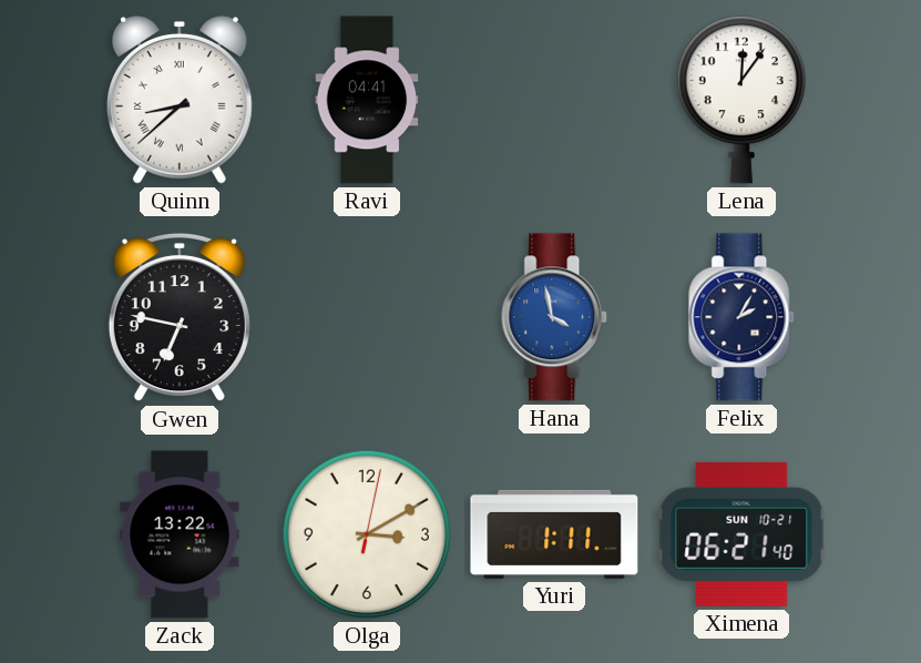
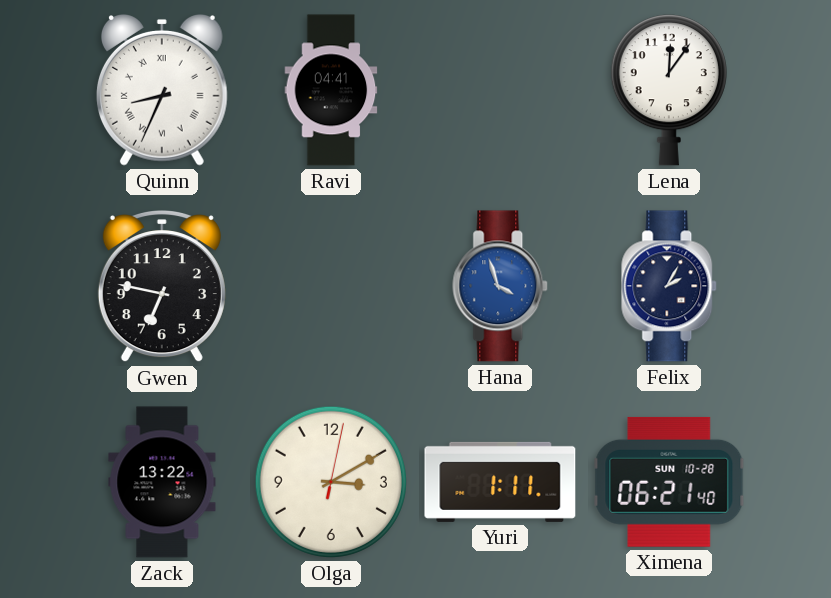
Quinn: 8:38 -> 8:34 (162, 91)
Hana: 3:58 -> 3:57 (501, 286)
Ximena date: SUN 10-21 -> SUN 10-28 (669, 482)
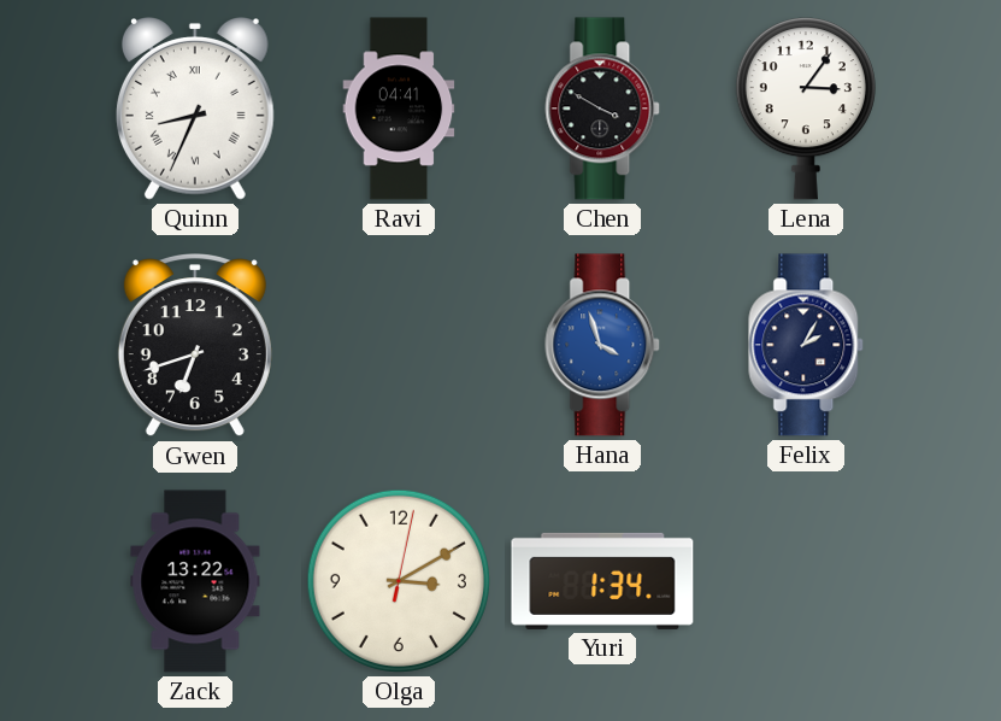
Chen: none -> 3:50 (603, 109)
Lena: 12:06 -> 3:06 (806, 109)
Gwen: 6:47 -> 6:42 (195, 346)
Yuri: 1:11 -> 1:34 (602, 581)
Ximena: 06:21 -> none (669, 482)
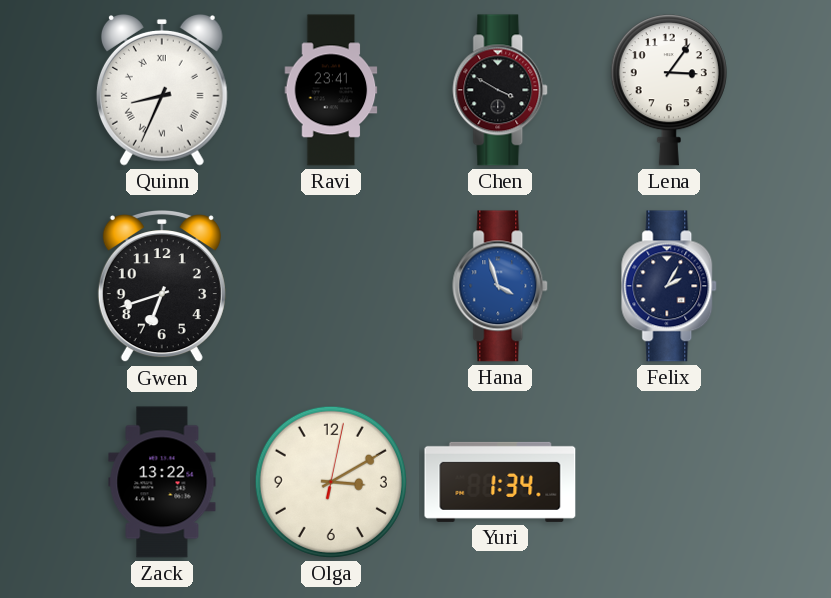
Ravi: 04:41 -> 23:41 (331, 90)
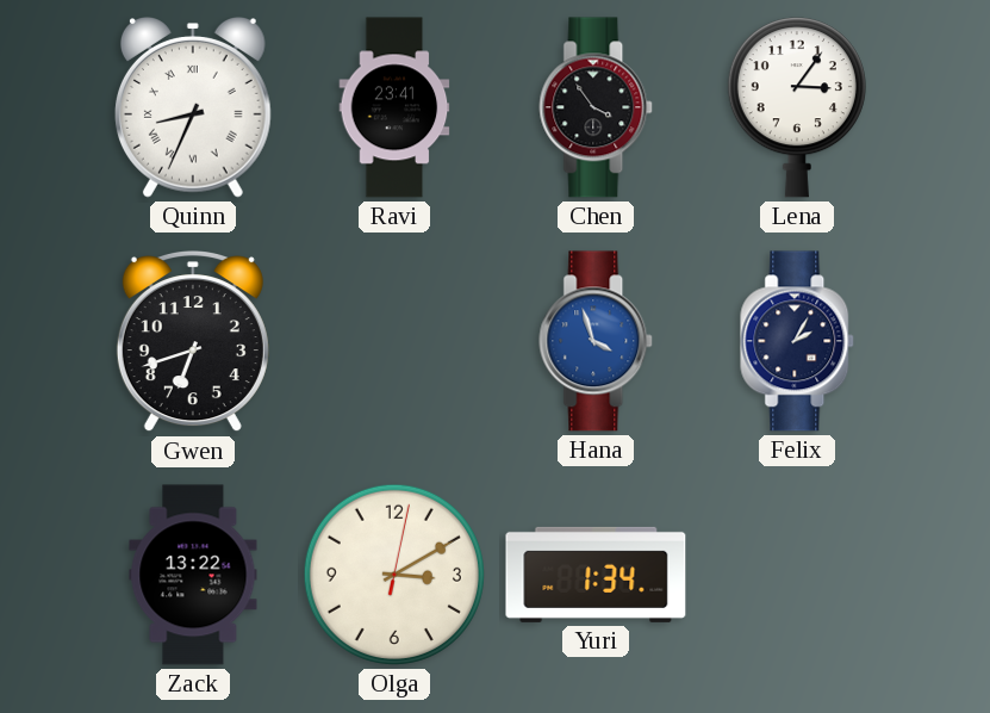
Chen: 3:50 -> 3:54 (597, 107)
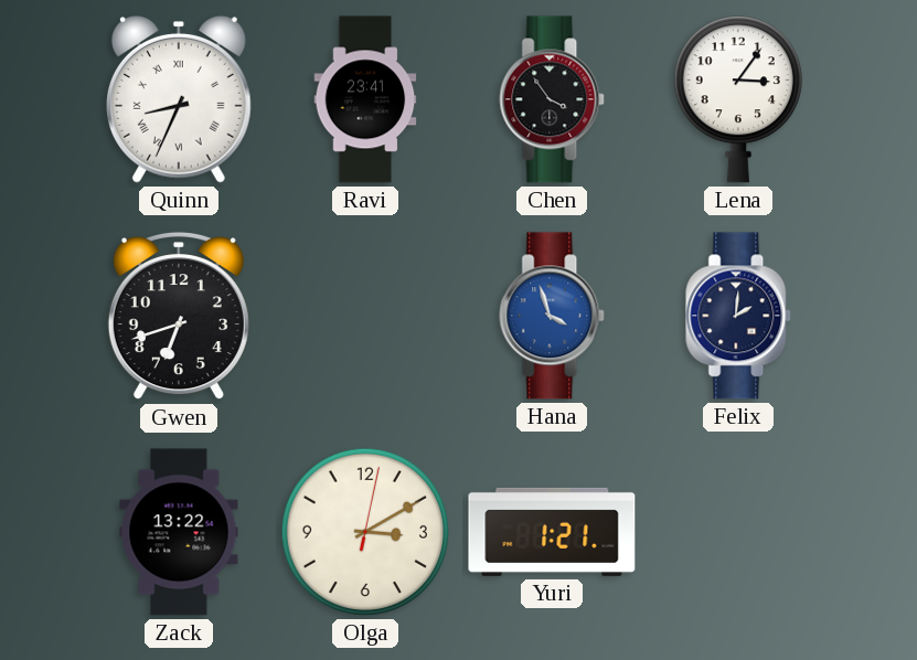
Felix: 2:05 -> 2:01 (739, 316)
Yuri: 1:34 -> 1:21 (552, 532)
